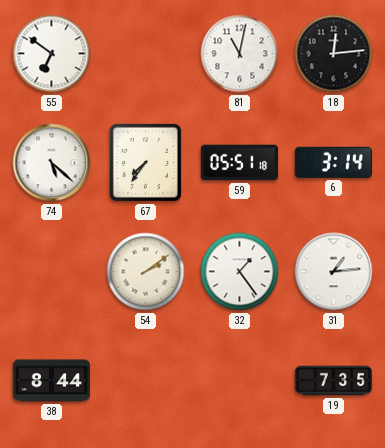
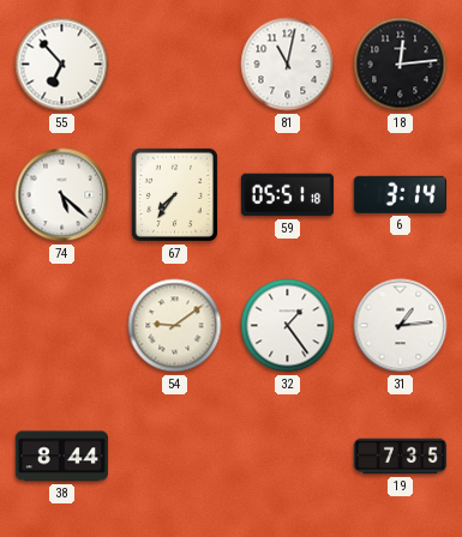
55: 6:51 -> 6:53 (62, 65)
54: 2:09 -> 9:09 (175, 326)
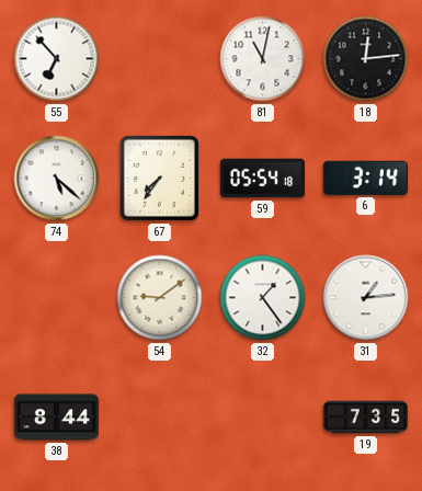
59: 05:51 -> 05:54 (263, 179)
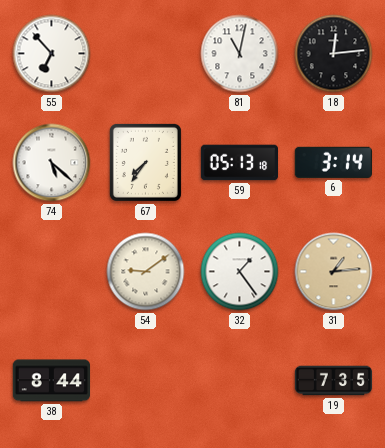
59: 05:54 -> 05:13 (240, 163)
31 dial: white -> champagne (334, 272)
